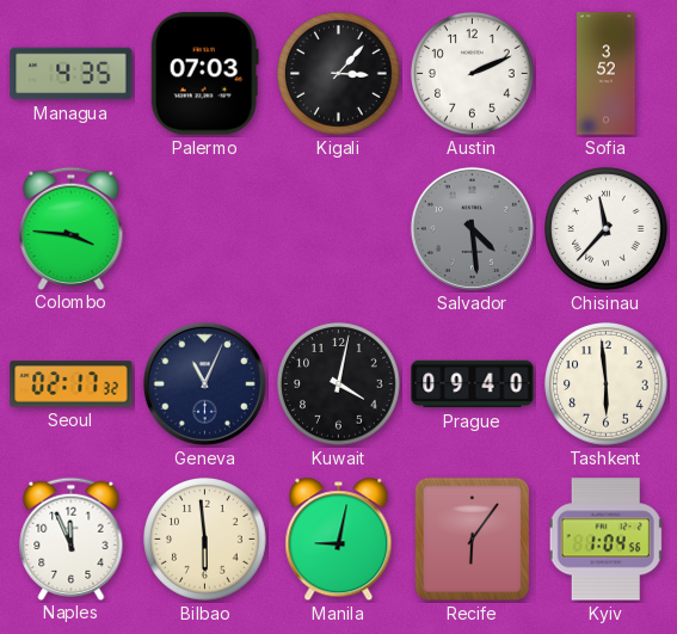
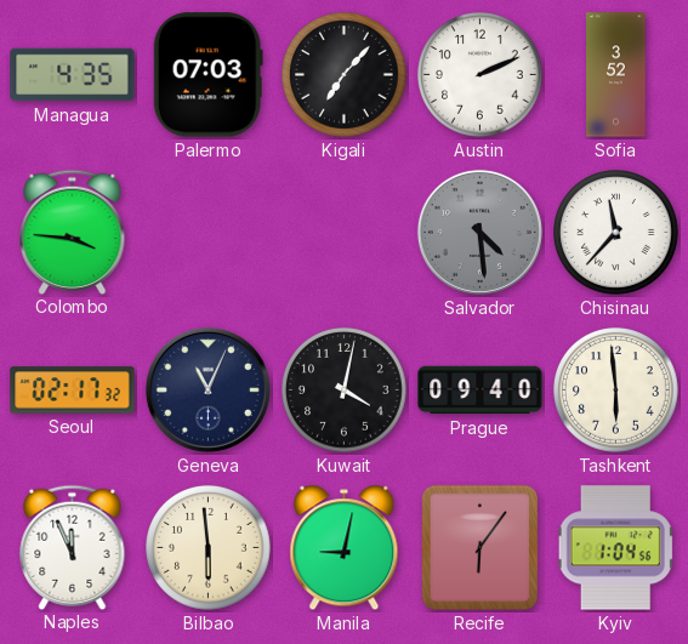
Kigali: 3:07 -> 7:07 (345, 75)
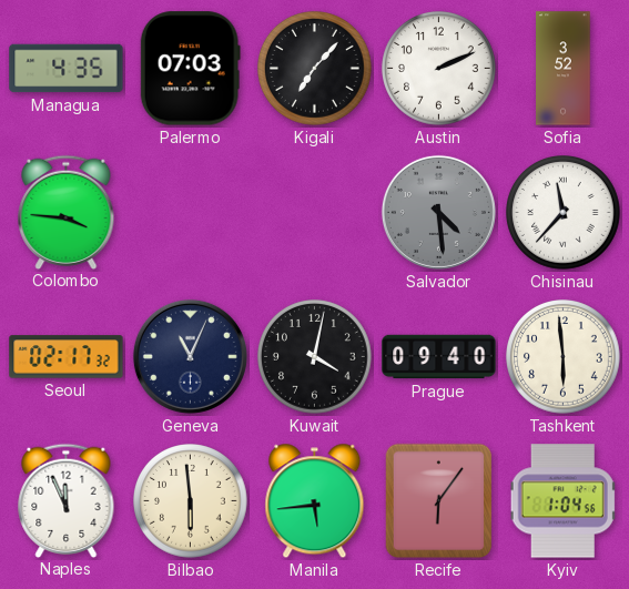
Manila: 9:02 -> 5:44 (315, 501)
